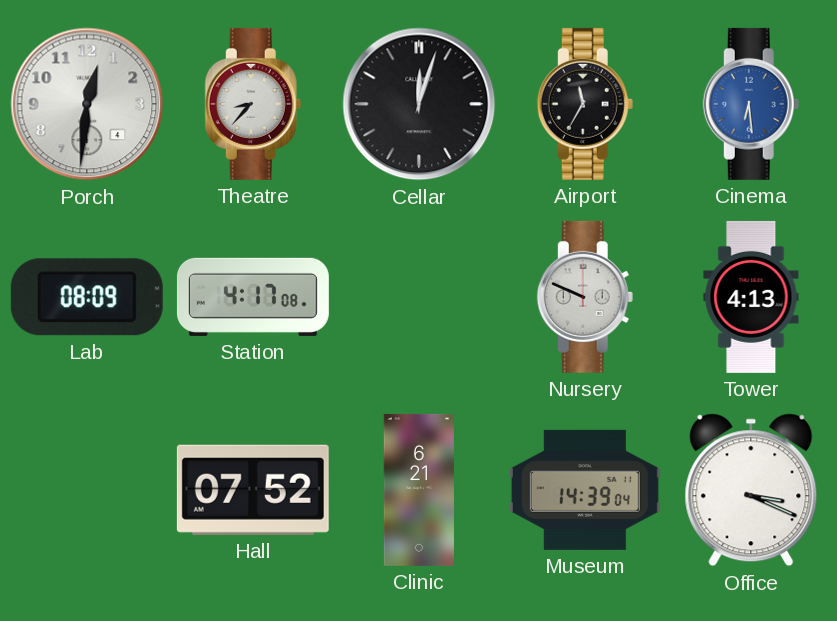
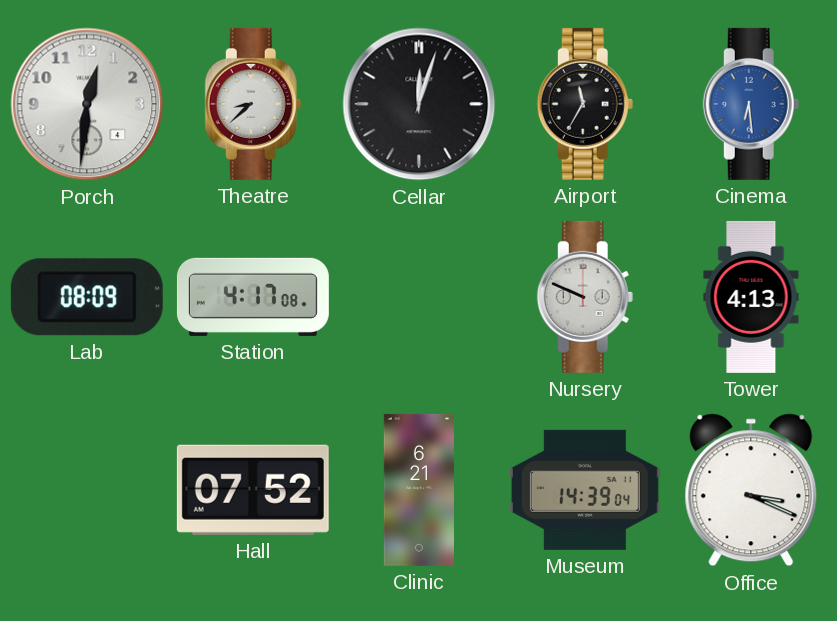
Theatre: 8:37 -> 8:38 (253, 104)
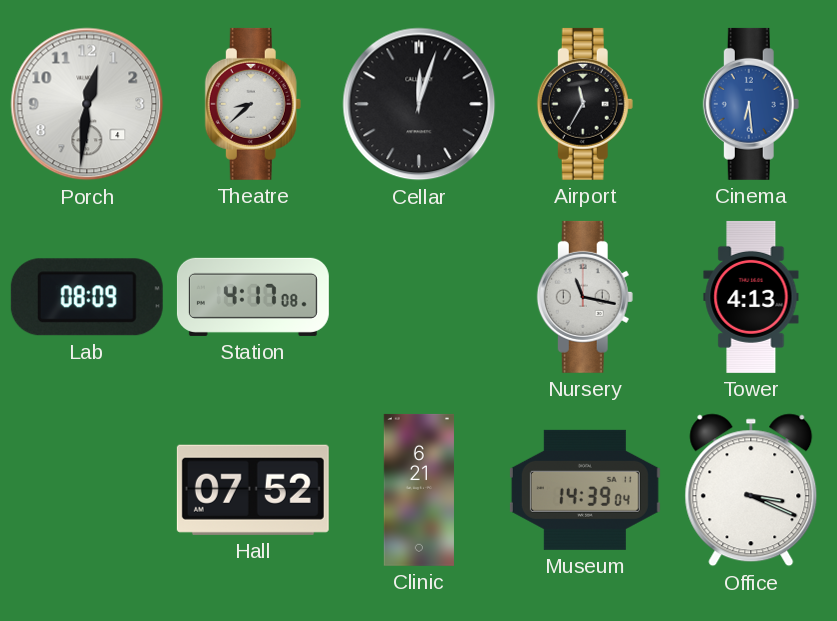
Nursery: 9:49 -> 11:17 (585, 297)
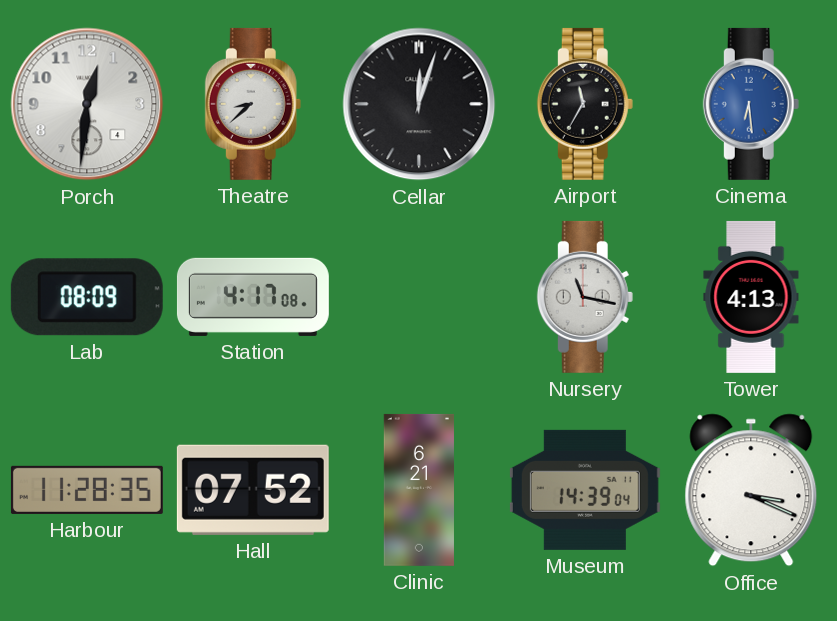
Harbour: none -> 11:28 (87, 490)
